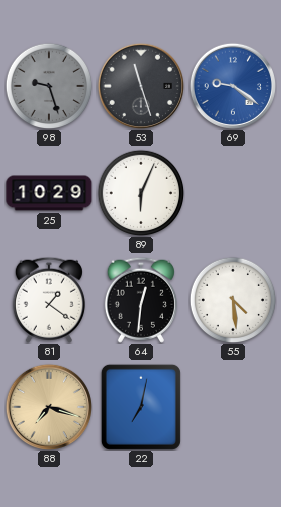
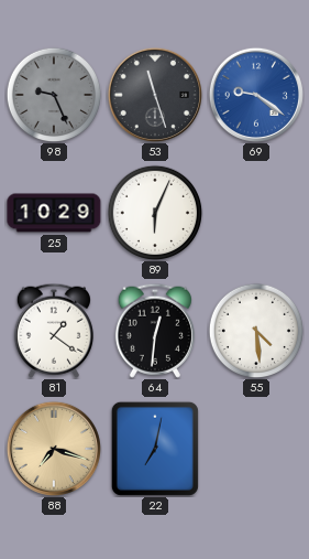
98: 9:27 -> 9:26 (54, 95)
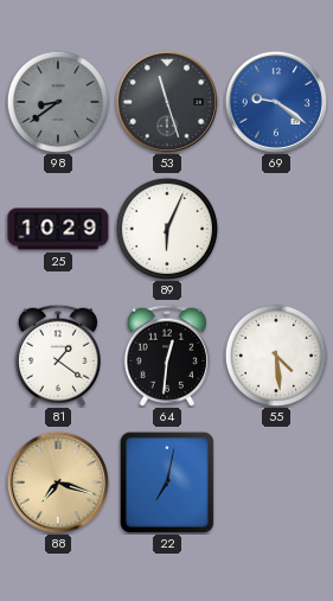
98: 9:26 -> 8:39 (58, 102)
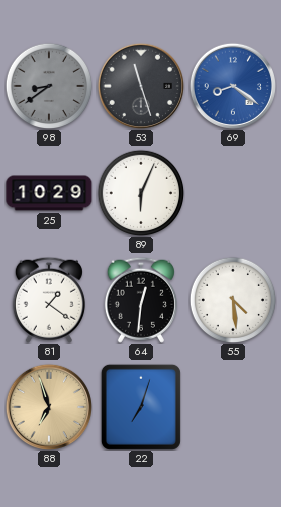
69: 9:21 -> 8:21 (233, 86)
88: 7:18 -> 6:57 (49, 407)
22: 7:02 -> 7:03 (141, 407)
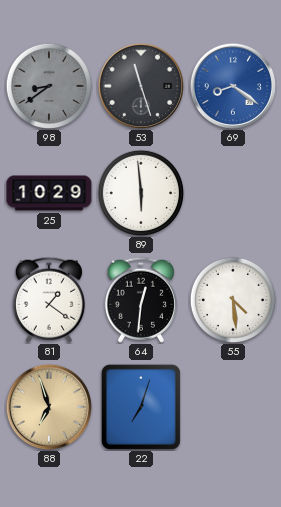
89: 6:04 -> 5:59 (141, 193)
